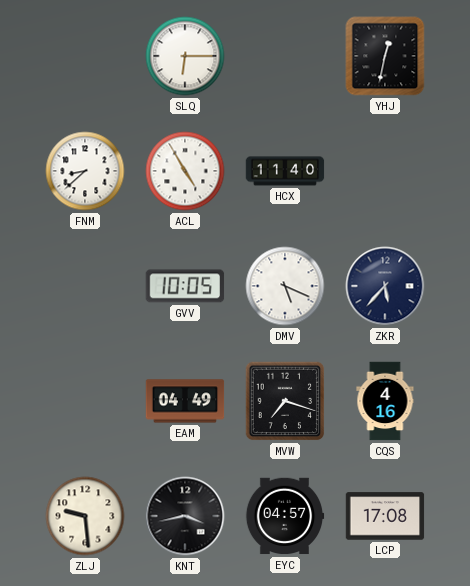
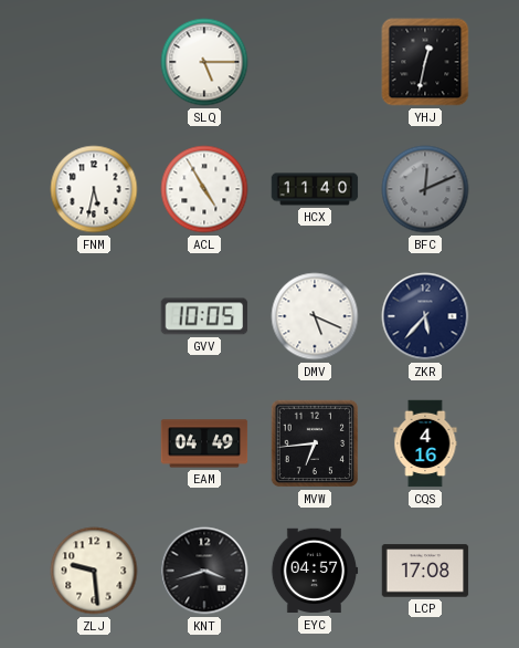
SLQ: 6:15 -> 5:15 (204, 62)
FNM: 8:38 -> 5:32 (94, 189)
BFC: none -> 12:11 (425, 189)
MVW: 7:18 -> 6:44 (315, 443)
KNT: 3:43 -> 3:42 (204, 571)
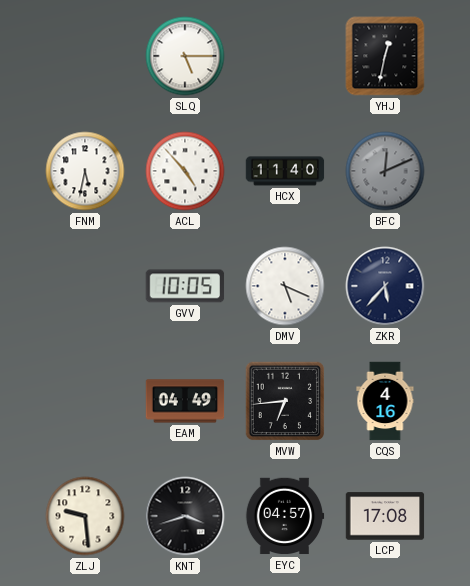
ACL: 4:55 -> 4:53 (185, 171)
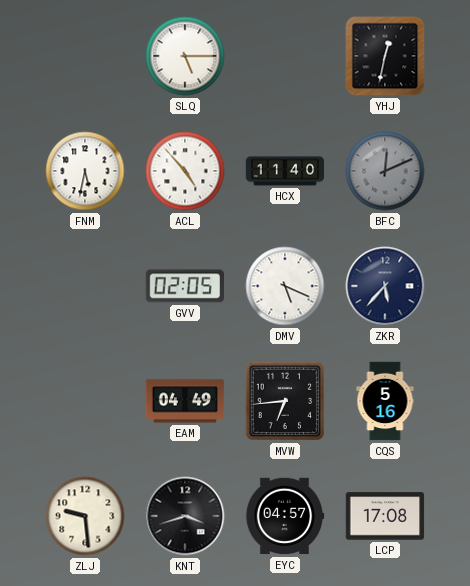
GVV: 10:05 -> 02:05 (185, 286)
CQS: 4:16 -> 5:16 (385, 401)
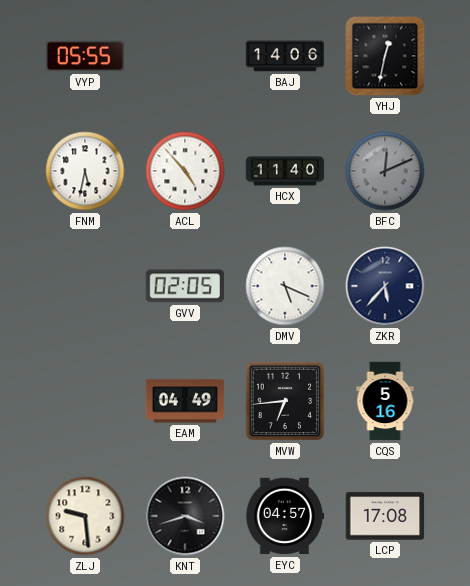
VYP: none -> 05:55 (85, 56)
SLQ: 5:15 -> none (185, 56)
BAJ: none -> 14:06 (285, 56)
